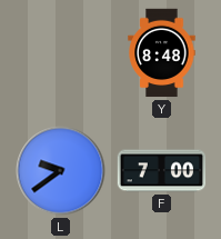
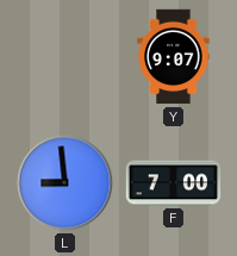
Y: 8:48 -> 9:07 (174, 57)
L: 9:39 -> 8:59 (66, 183)
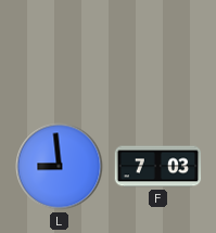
Y: 9:07 -> none (174, 57)
F: 7:00 -> 7:03 (158, 167)
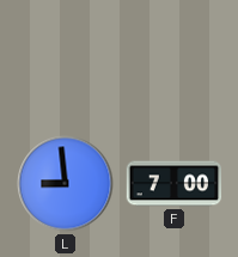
F: 7:03 -> 7:00 (175, 184)
